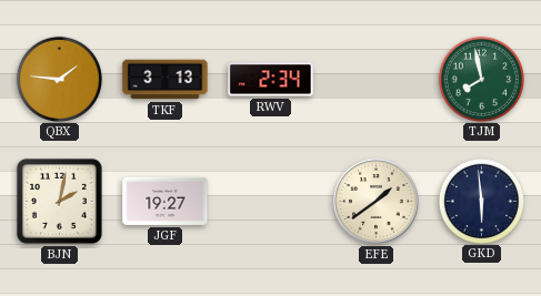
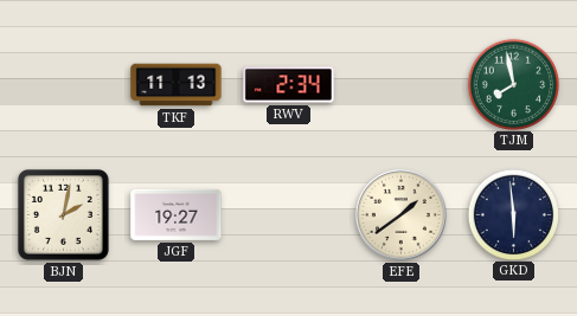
QBX: 1:46 -> none (59, 79)
TKF: 3:13 -> 11:13 (177, 85)
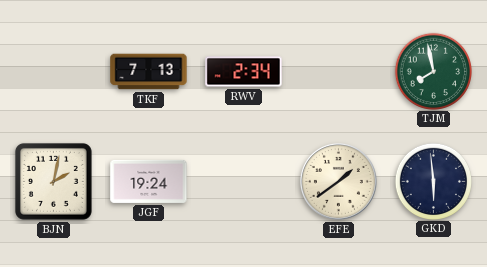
TKF: 11:13 -> 7:13 (149, 72)
JGF: 19:27 -> 19:24 (149, 181)
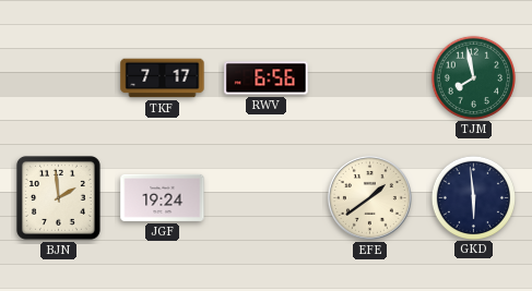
TKF: 7:13 -> 7:17 (163, 78)
RWV: 2:34 -> 6:56 (267, 78)
BJN: 2:02 -> 1:59 (58, 197)
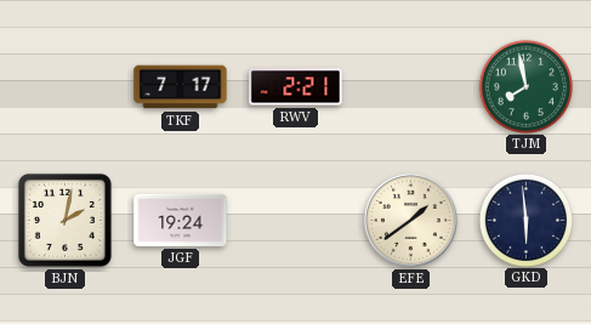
RWV: 6:56 -> 2:21 (296, 87)
BJN: 1:59 -> 2:02 (64, 220)
